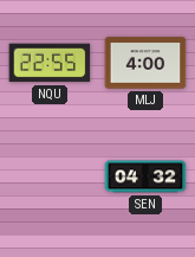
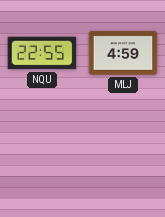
MLJ: 4:00 -> 4:59 (123, 53)
SEN: 04:32 -> none (145, 176)
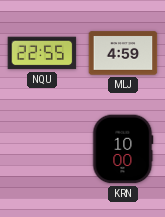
KRN: none -> 10:00 (123, 149)
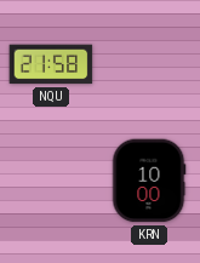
NQU: 22:55 -> 21:58 (51, 64)
MLJ: 4:59 -> none (123, 53)
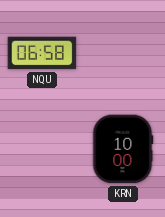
NQU: 21:58 -> 06:58 (42, 53)
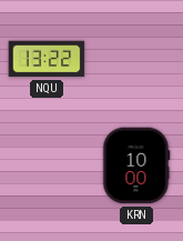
NQU: 06:58 -> 13:22 (47, 59)
